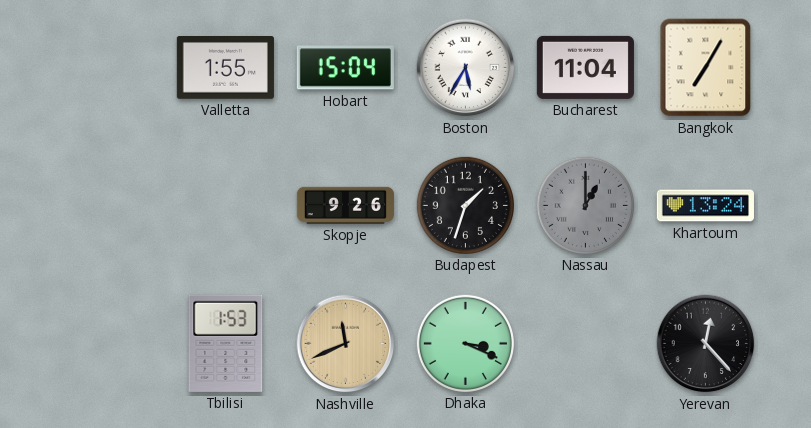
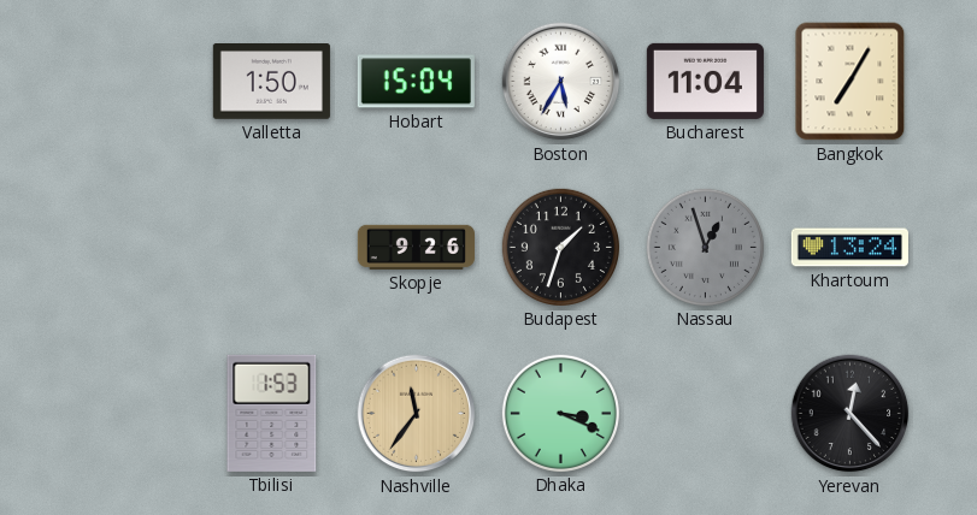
Valletta: 1:55 -> 1:50 (271, 82)
Nassau: 1:00 -> 12:57 (705, 247)
Nashville: 11:41 -> 11:36 (417, 414)
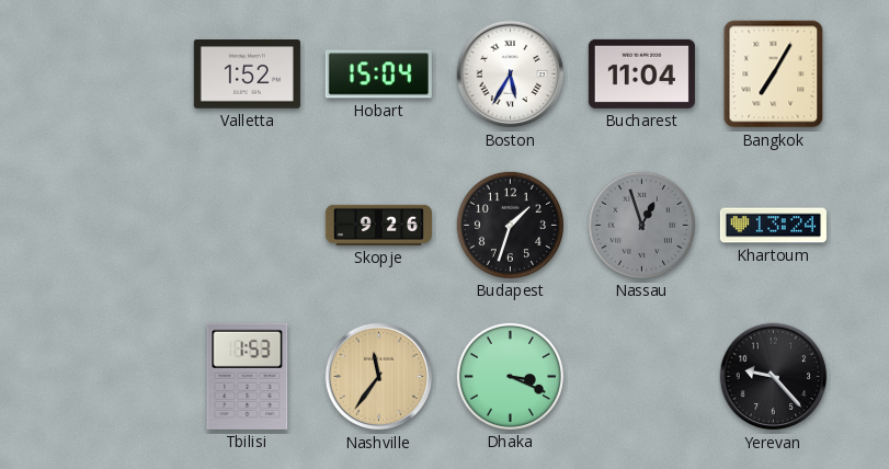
Valletta: 1:50 -> 1:52 (247, 75)
Yerevan: 12:23 -> 9:23 (774, 377)
